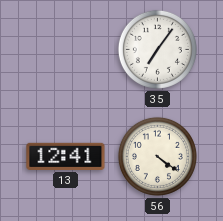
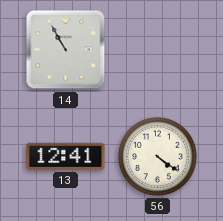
14: none -> 10:55 (66, 50)
35: 7:06 -> none (157, 49)
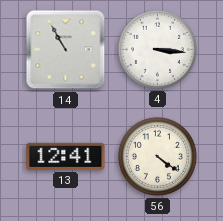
4: none -> 3:16 (157, 49)
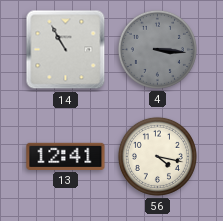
4 dial: white -> grey (157, 49)
56: 4:21 -> 4:17 (157, 156)
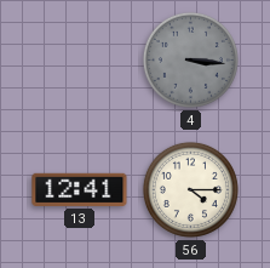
14: 10:55 -> none (66, 50)
56: 4:17 -> 4:15 (190, 189)
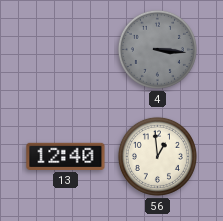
13: 12:41 -> 12:40 (66, 156)
56: 4:15 -> 12:59 (157, 156)
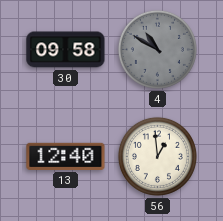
30: none -> 09:58 (66, 50)
4: 3:16 -> 10:50 (157, 49)
